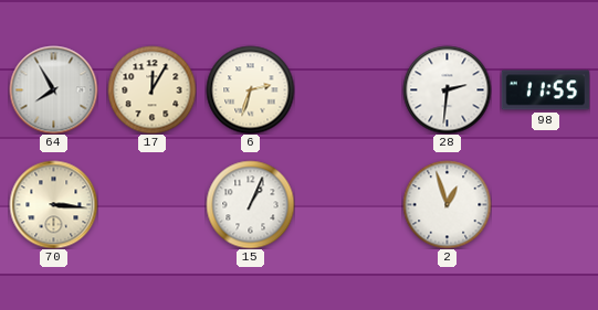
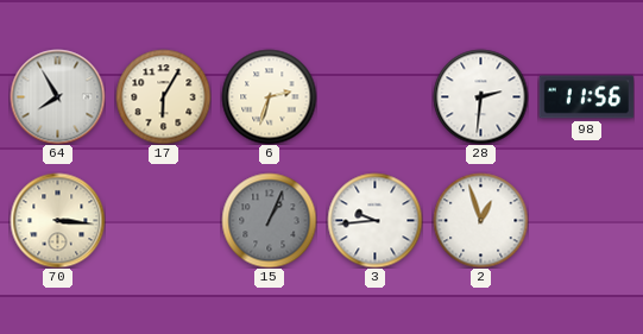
17: 12:05 -> 6:05 (163, 96)
98: 11:55 -> 11:56 (586, 97)
15 dial: white -> grey (269, 220)
3: none -> 9:44 (374, 220)
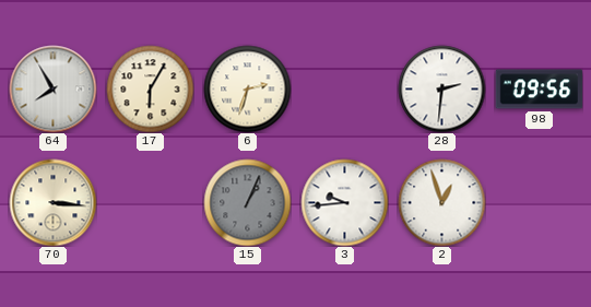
98: 11:56 -> 09:56 (539, 90)
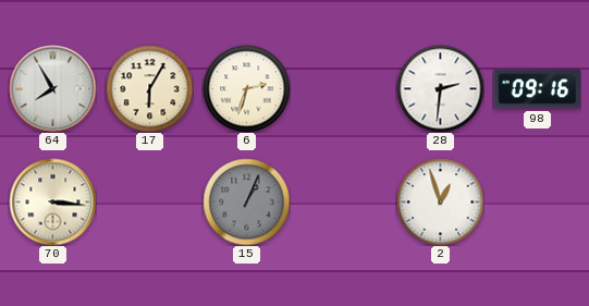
98: 09:56 -> 09:16 (537, 89)
3: 9:44 -> none (344, 202)
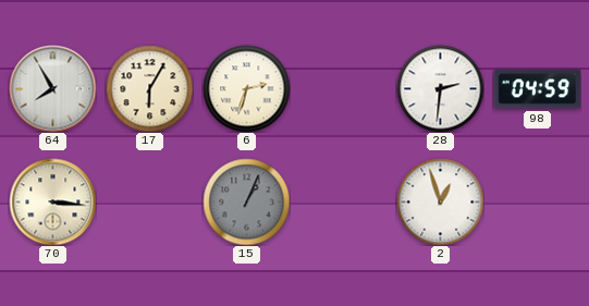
98: 09:16 -> 04:59 (537, 89)
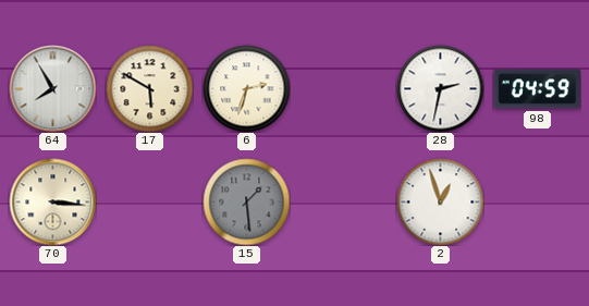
17: 6:05 -> 5:50 (149, 88)
28: 2:31 -> 2:32 (440, 88)
15: 1:04 -> 1:29 (246, 201)
